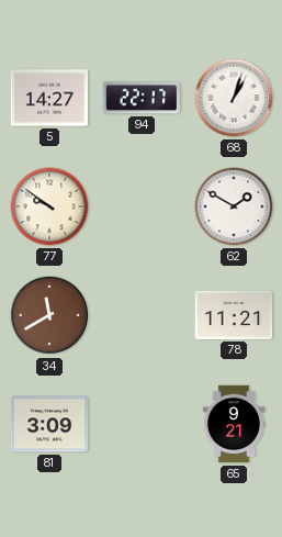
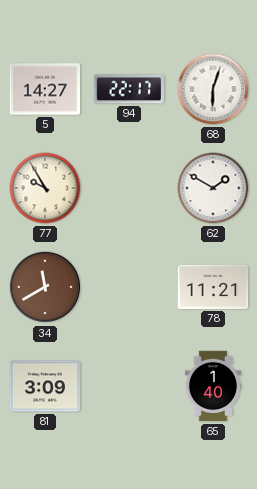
68: 1:03 -> 6:03 (213, 89)
77: 9:51 -> 9:55 (45, 188)
65: 9:21 -> 1:40 (213, 386)
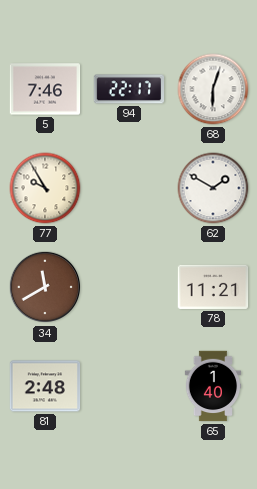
5: 14:27 -> 7:46 (45, 89)
81: 3:09 -> 2:48 (45, 386)
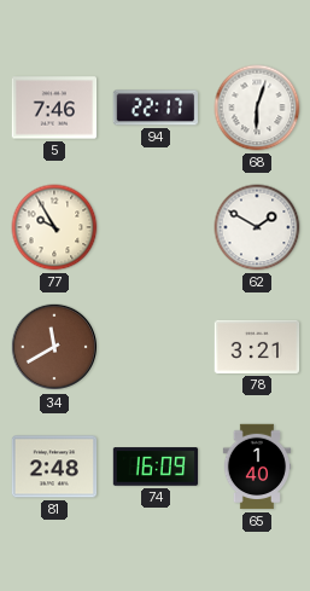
78: 11:21 -> 3:21 (257, 347)
74: none -> 16:09 (156, 467)
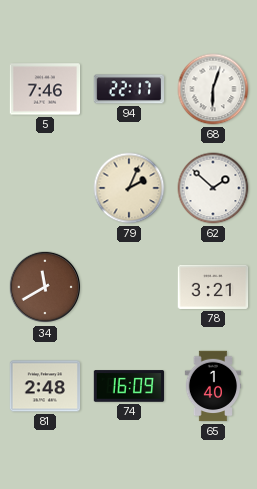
77: 9:55 -> none (54, 227)
79: none -> 2:04 (129, 188)
62: 1:50 -> 1:52 (213, 188)
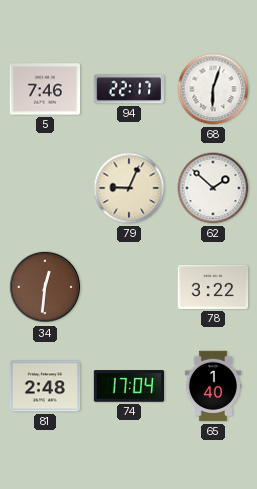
79: 2:04 -> 9:04 (129, 188)
34: 11:40 -> 12:31 (45, 287)
78: 3:21 -> 3:22 (213, 287)
74: 16:09 -> 17:04 (129, 386)
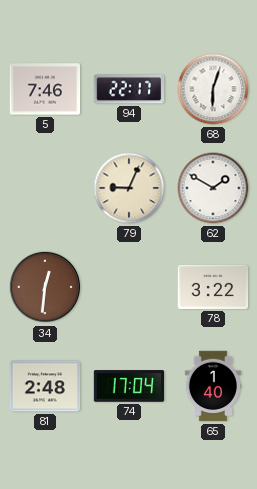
62: 1:52 -> 1:50 (213, 188)
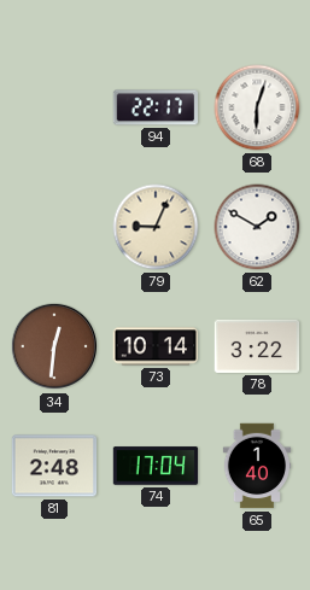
5: 7:46 -> none (45, 89)
73: none -> 10:14 (156, 346)
